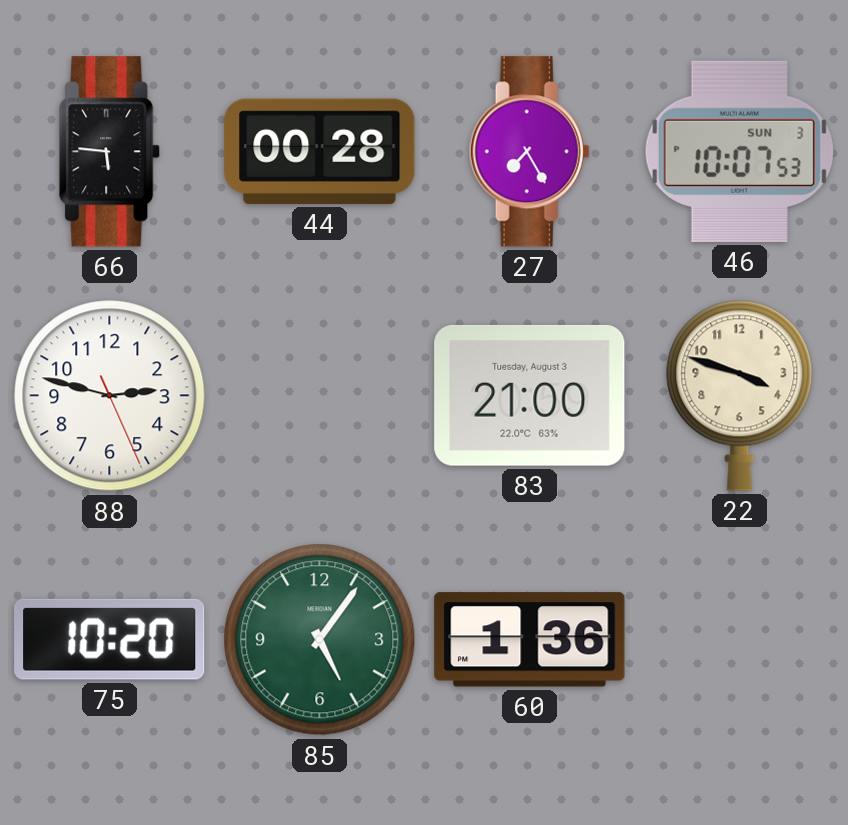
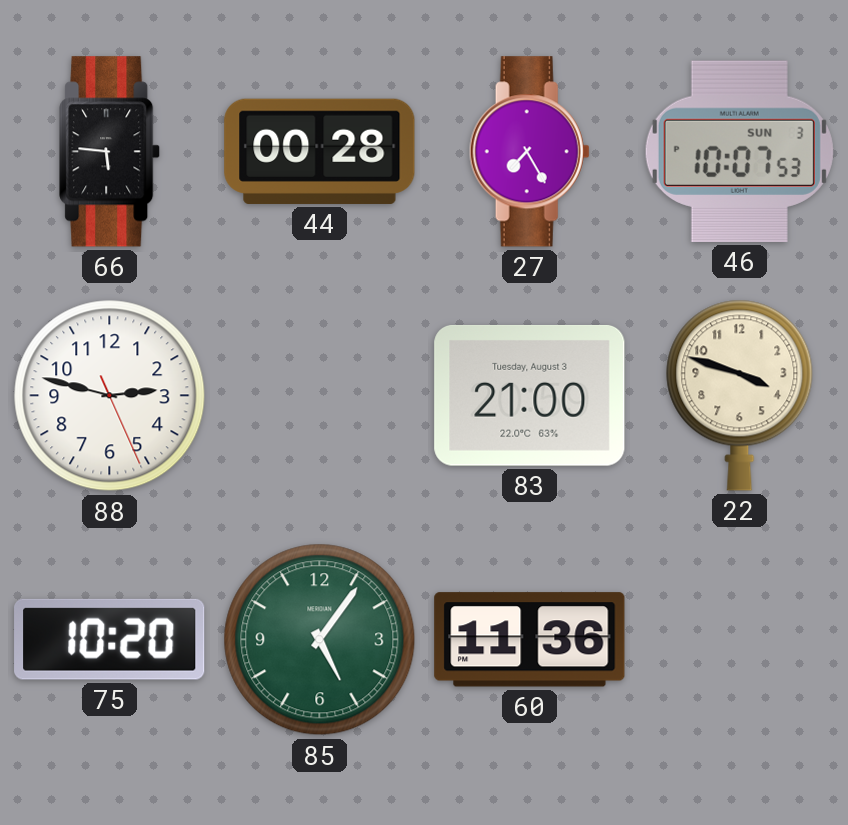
60: 1:36 -> 11:36 (530, 640)
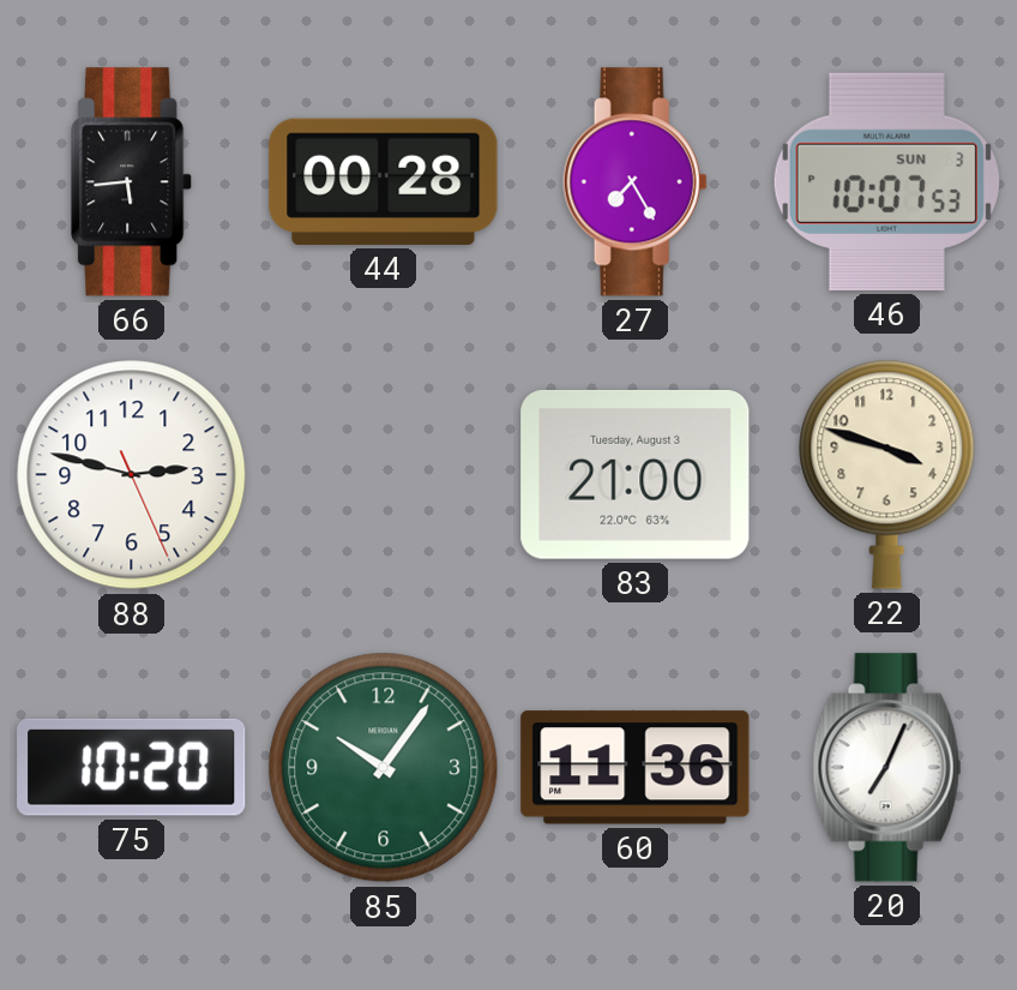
66: 5:46 -> 5:44 (132, 182)
85: 5:06 -> 10:06 (384, 768)
20: none -> 7:04 (887, 768)
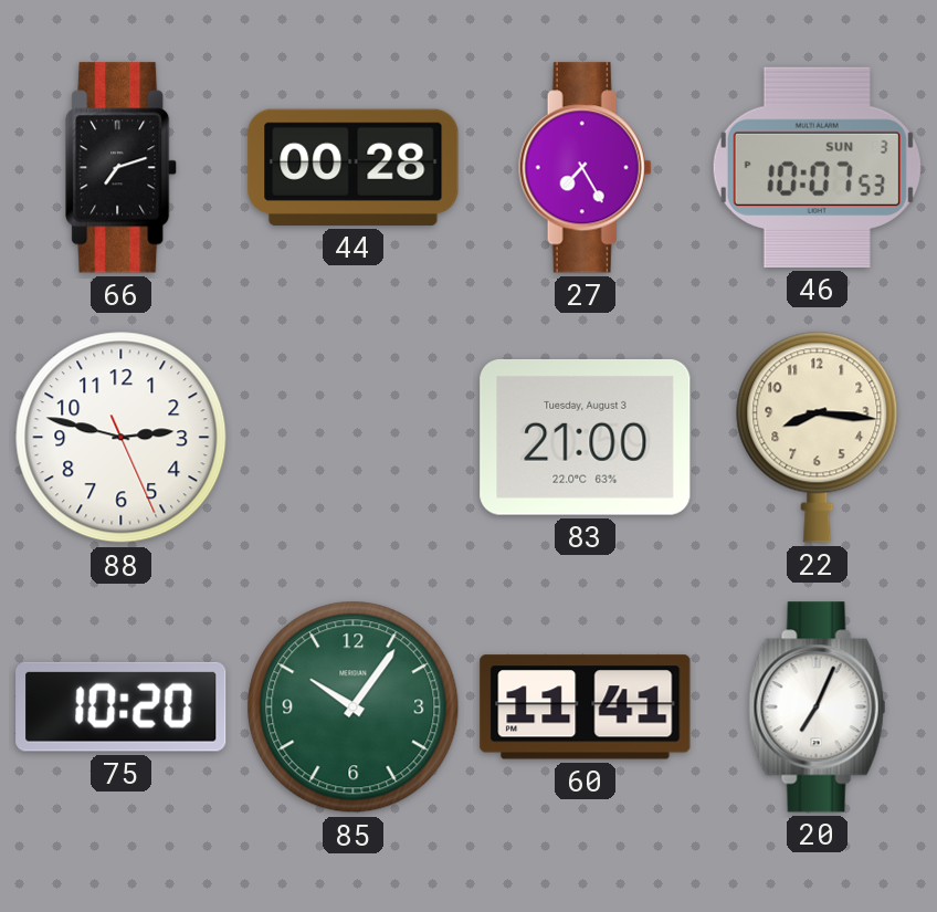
66: 5:44 -> 7:12 (122, 168)
22: 3:48 -> 8:16 (818, 437)
60: 11:36 -> 11:41 (586, 707)
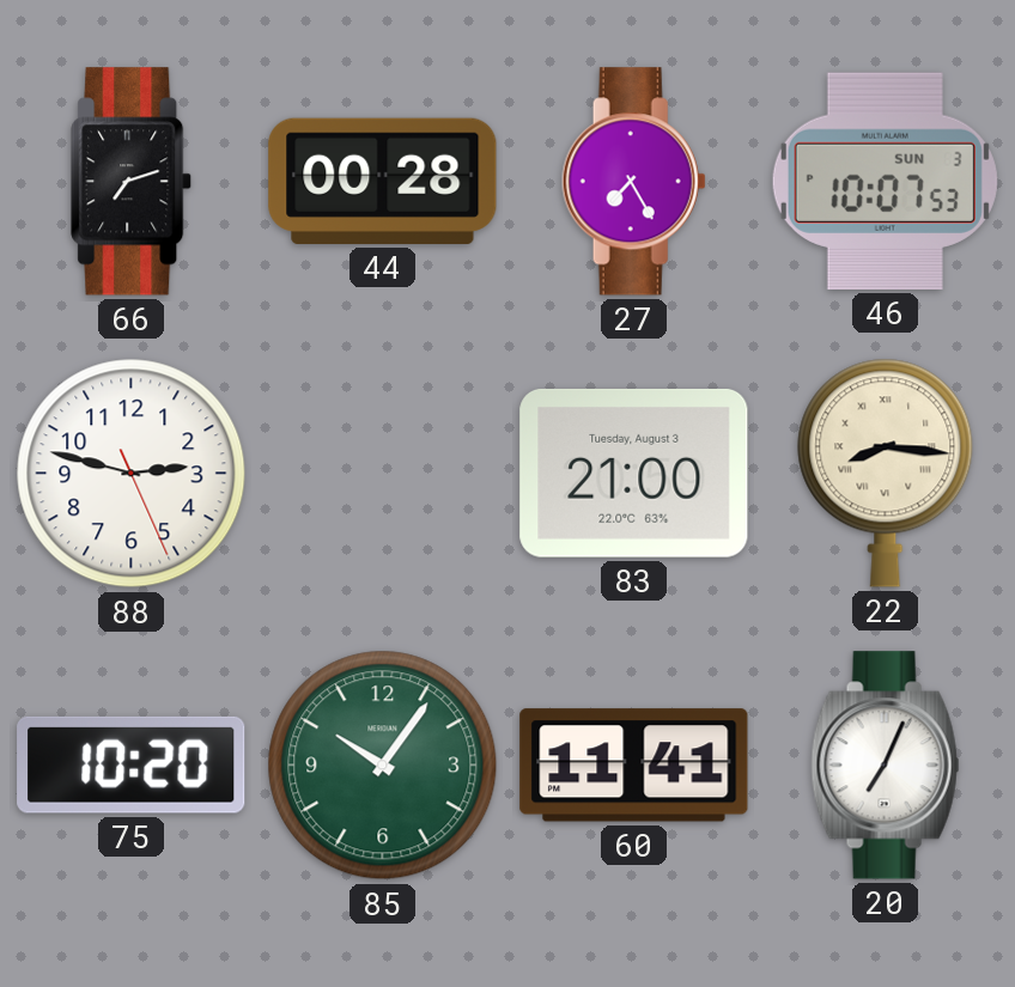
22 numerals: Arabic -> Roman (886, 473)
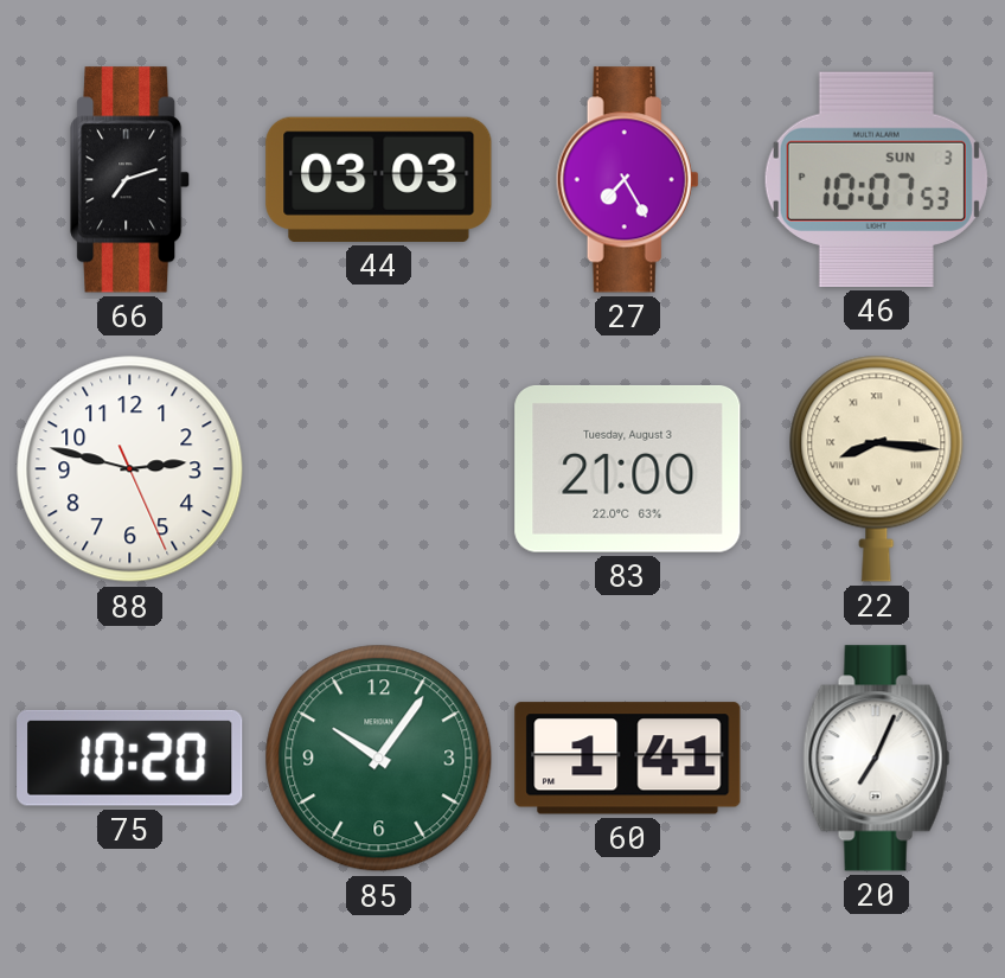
44: 00:28 -> 03:03 (379, 179)
60: 11:41 -> 1:41 (628, 759)
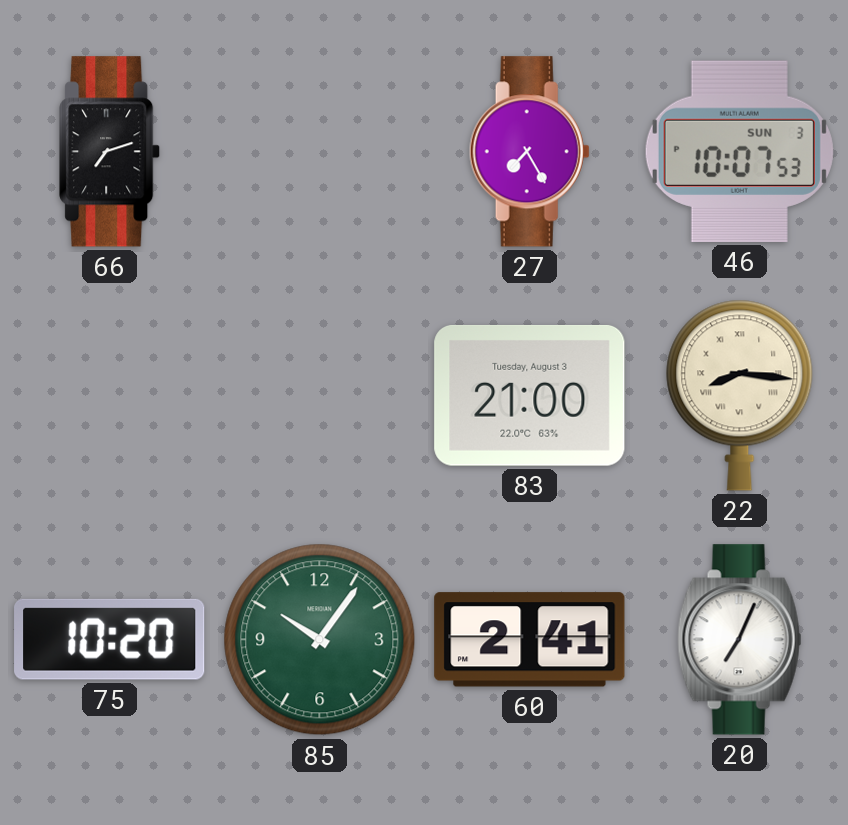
44: 03:03 -> none (379, 179)
88: 2:47 -> none (130, 469)
60: 1:41 -> 2:41 (530, 640)
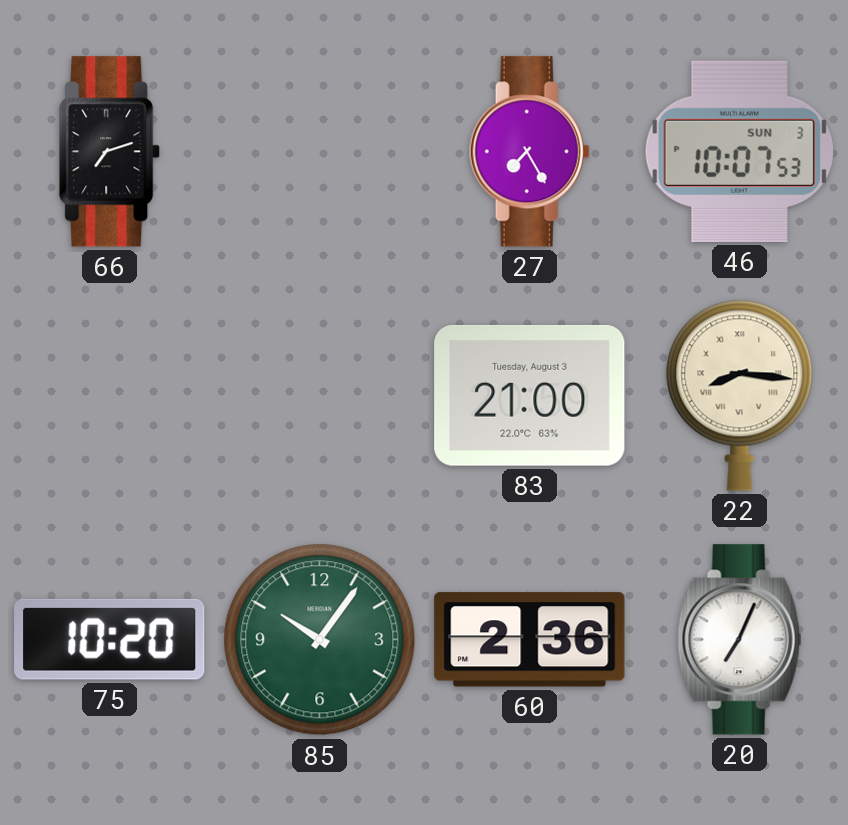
60: 2:41 -> 2:36 (530, 640)
